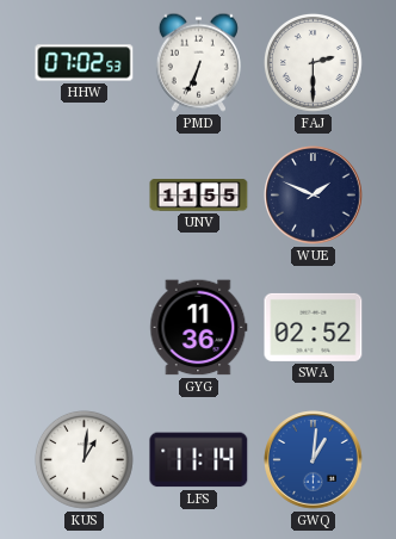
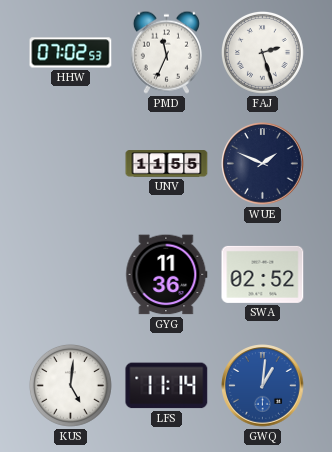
PMD: 6:34 -> 11:34 (166, 52)
FAJ: 2:30 -> 2:27 (262, 52)
KUS: 1:01 -> 5:01 (70, 385)
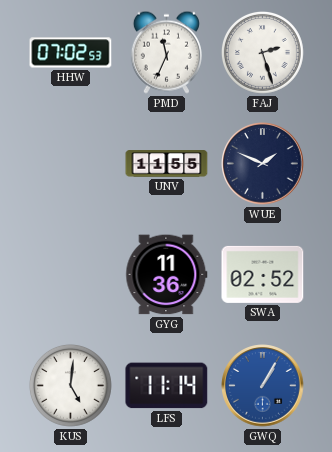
GWQ: 1:01 -> 1:05 (263, 386)
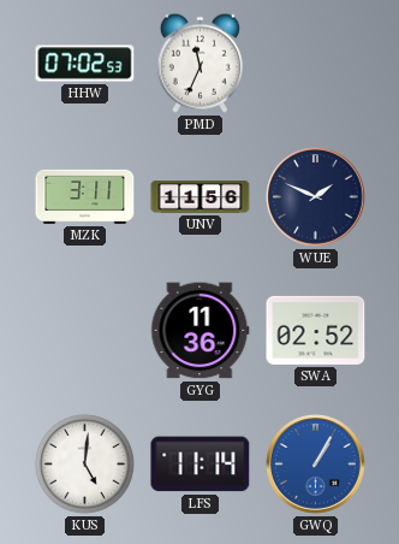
FAJ: 2:27 -> none (262, 52)
MZK: none -> 3:11 (85, 196)
UNV: 11:55 -> 11:56 (201, 197)
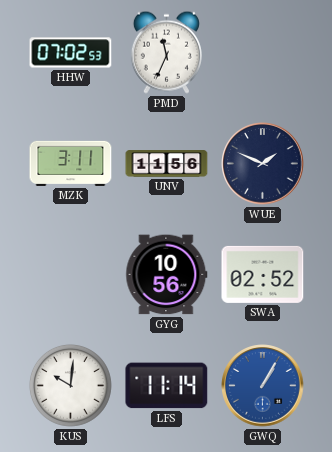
GYG: 11:36 -> 10:56 (167, 275)
KUS: 5:01 -> 10:01 (70, 385)
